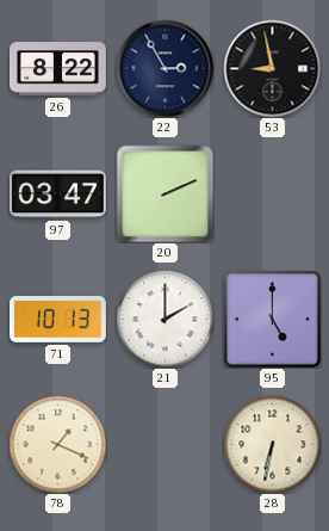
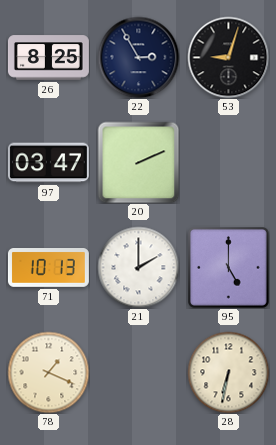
26: 8:22 -> 8:25 (49, 58)
53: 8:58 -> 9:03 (228, 57)
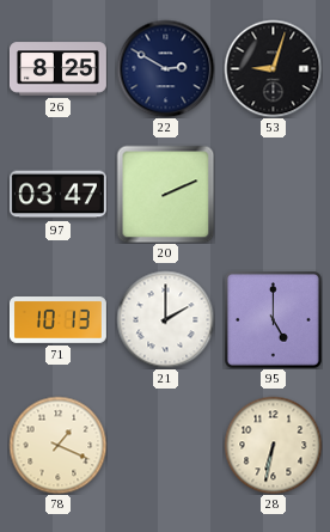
22: 2:55 -> 2:50 (165, 68)
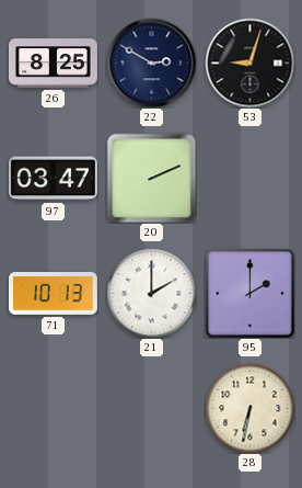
95: 5:00 -> 2:00 (251, 294)
78: 1:19 -> none (57, 445)
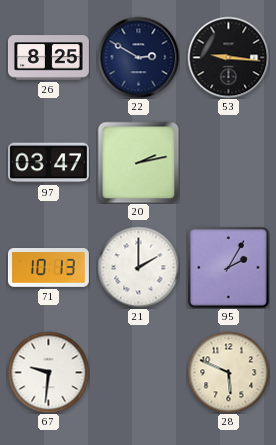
53: 9:03 -> 9:16 (228, 57)
20: 2:11 -> 2:13 (138, 162)
95: 2:00 -> 2:05 (229, 268)
67: none -> 9:31 (48, 372)
28: 6:32 -> 5:49 (228, 372)
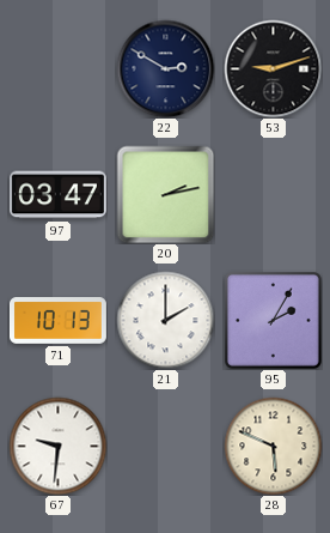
26: 8:25 -> none (49, 58)
53: 9:16 -> 9:12 (273, 68)
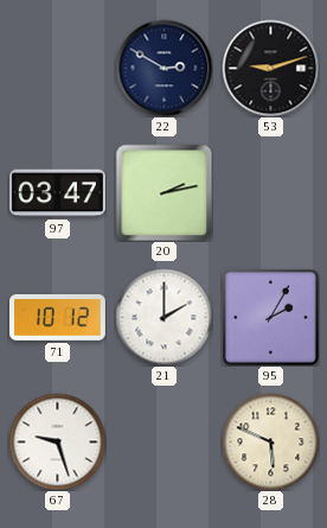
71: 10:13 -> 10:12 (57, 318)
67: 9:31 -> 9:27 (57, 441)
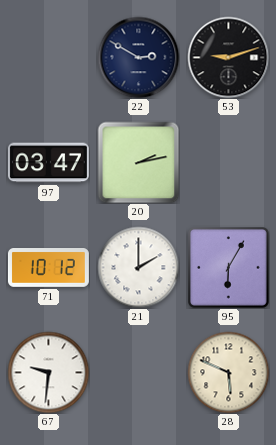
95: 2:05 -> 6:05 (229, 268)
67: 9:27 -> 9:31 (48, 372)
